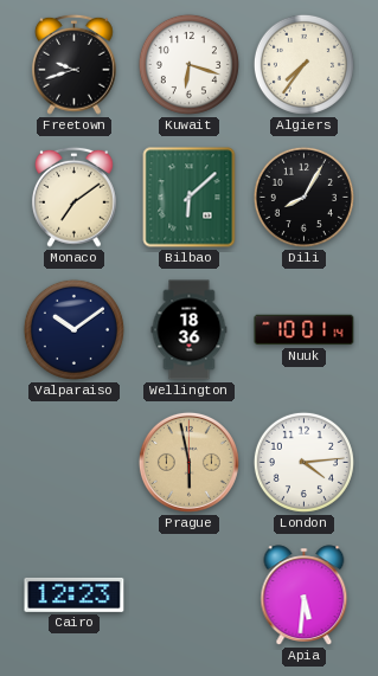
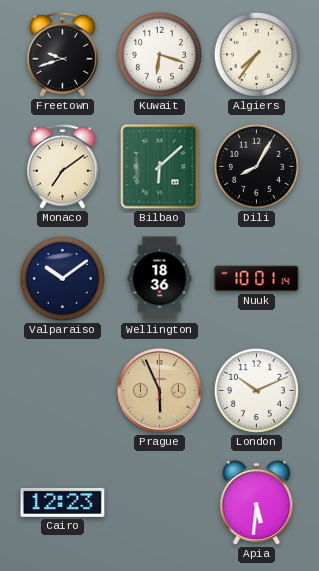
Prague: 5:58 -> 5:56 (159, 390)
London: 4:14 -> 10:11 (256, 390)
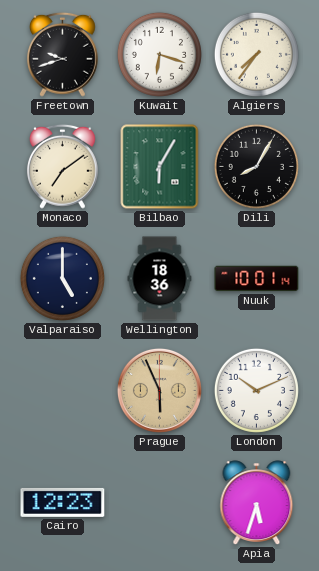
Bilbao: 6:08 -> 6:05 (160, 167)
Valparaiso: 10:09 -> 5:00 (62, 278)
Apia: 5:31 -> 5:33 (257, 503)
